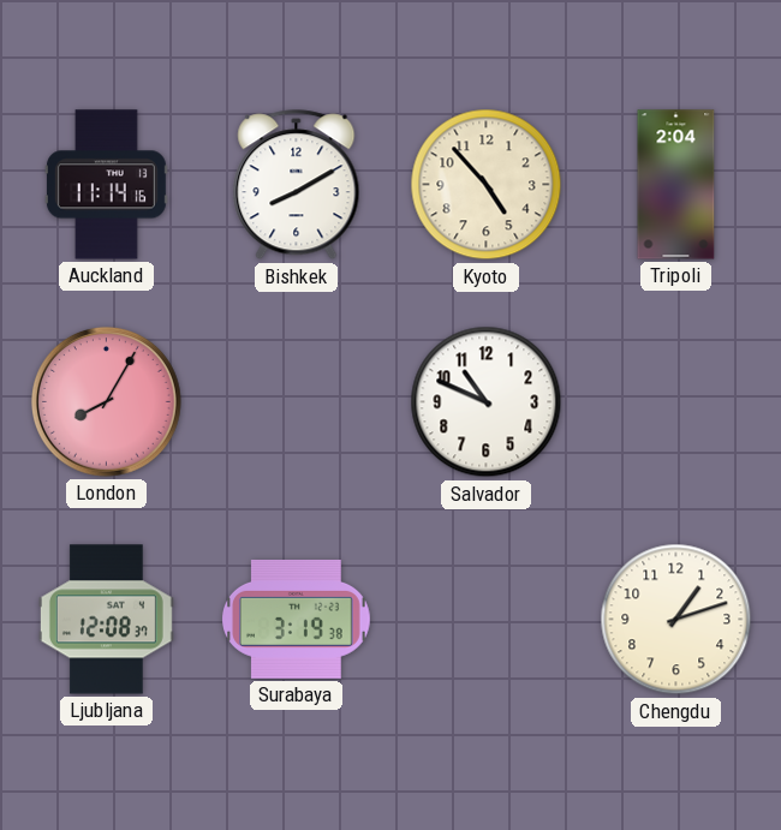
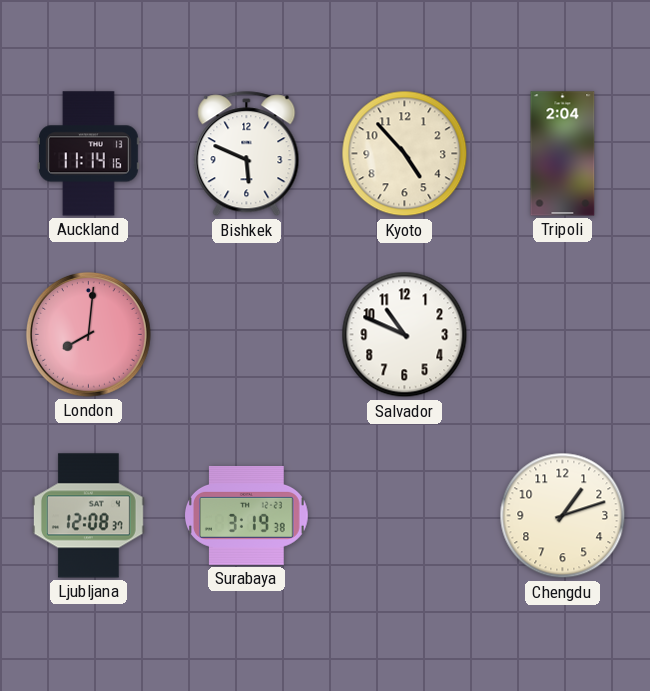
Bishkek: 8:10 -> 5:49 (247, 154)
London: 8:05 -> 8:01 (89, 335)
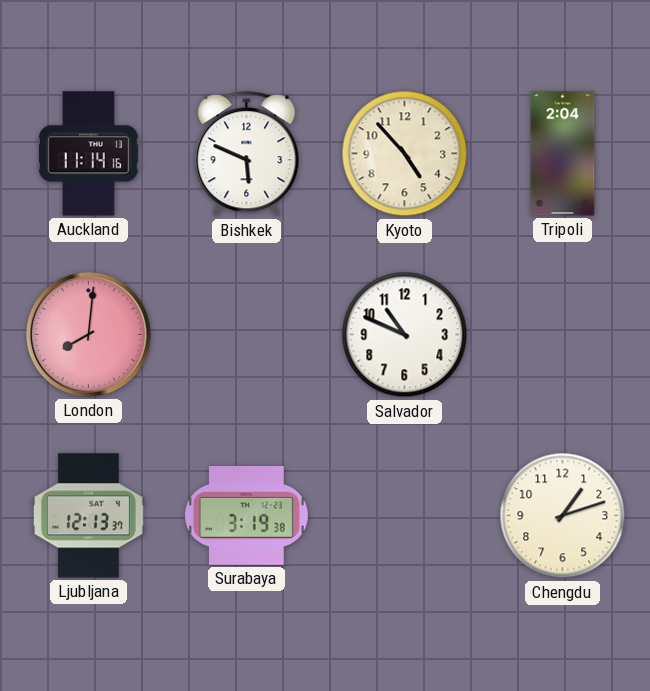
Ljubljana: 12:08 -> 12:13 (88, 516)
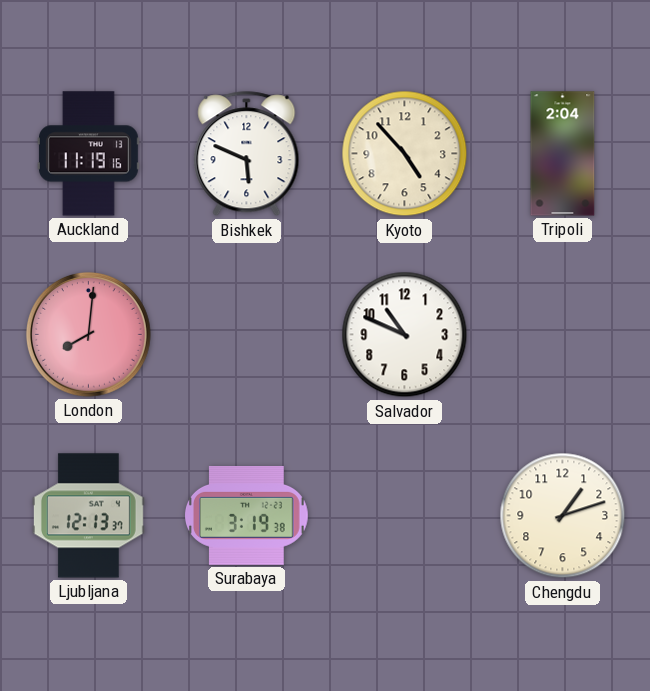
Auckland: 11:14 -> 11:19 (88, 154)
